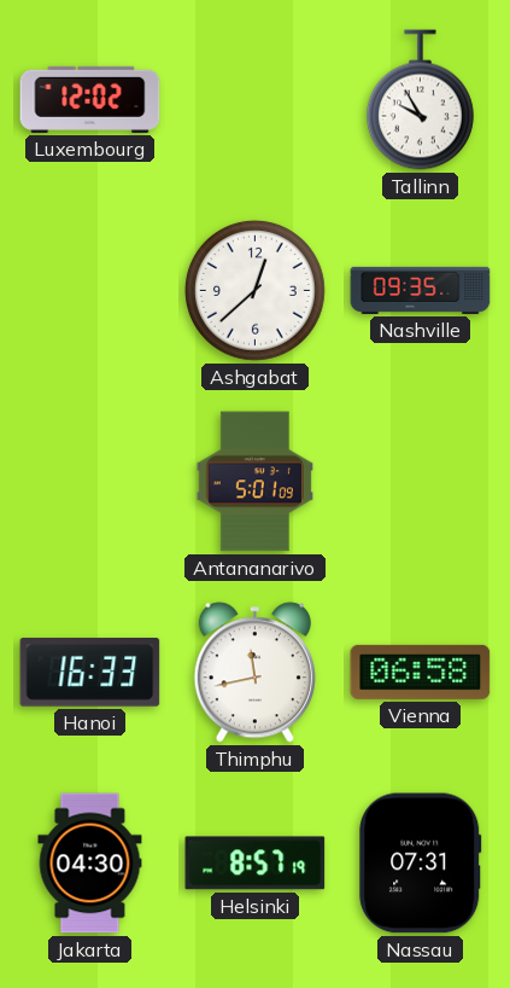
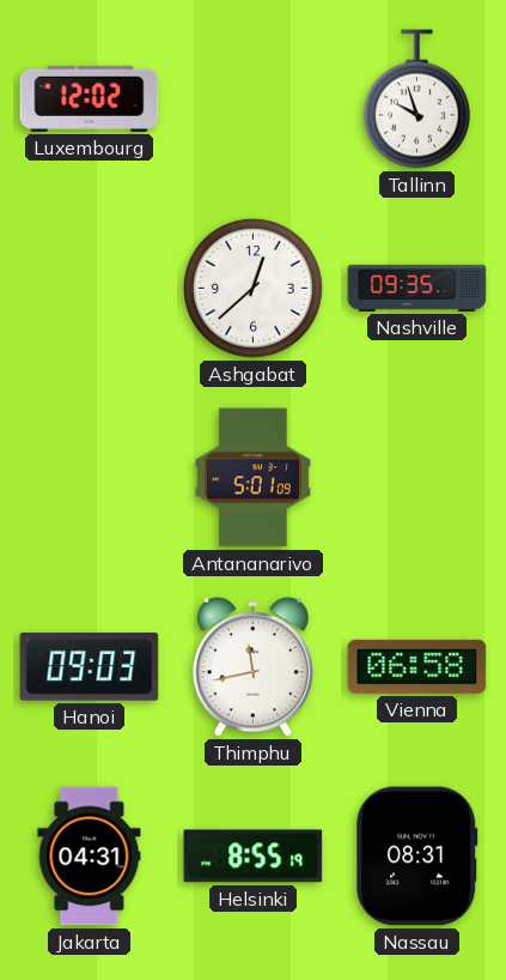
Tallinn: 9:55 -> 9:57 (416, 99)
Hanoi: 16:33 -> 09:03 (90, 667)
Jakarta: 04:30 -> 04:31 (90, 857)
Helsinki: 8:57 -> 8:55 (254, 857)
Nassau: 07:31 -> 08:31 (417, 857)
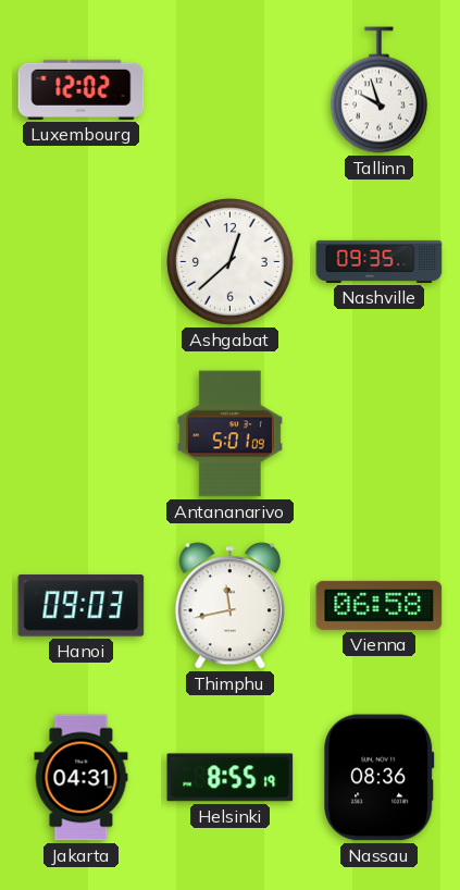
Nassau: 08:31 -> 08:36 (380, 778)
